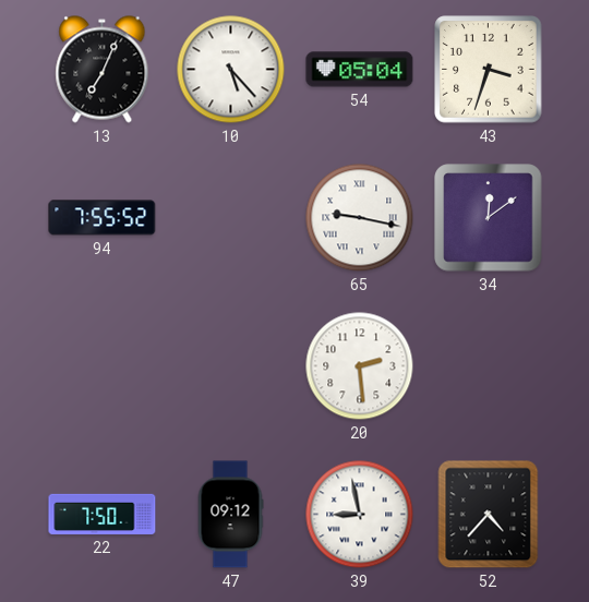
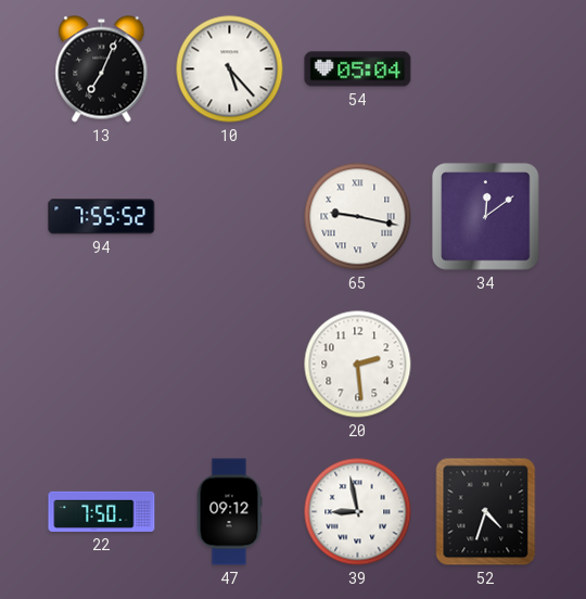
43: 3:33 -> none (489, 70)
52: 4:37 -> 4:33 (486, 512)
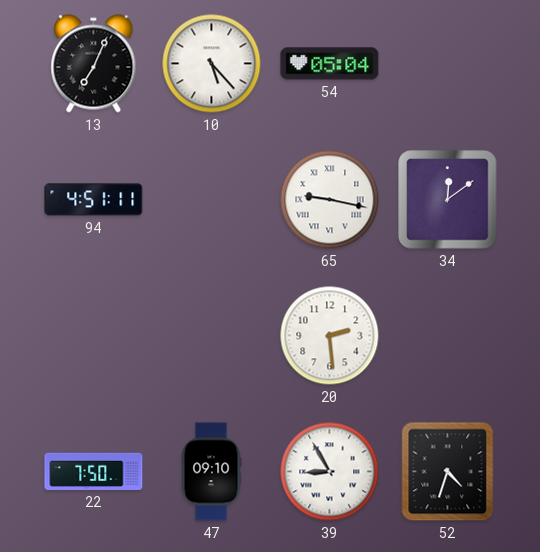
94: 7:55 -> 4:51 (94, 200)
47: 09:12 -> 09:10 (211, 472)
39: 8:58 -> 8:55 (330, 472)
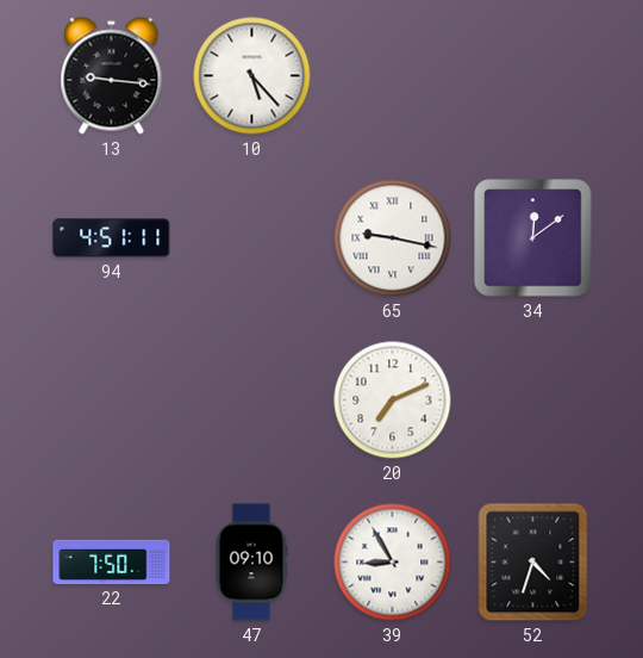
13: 7:04 -> 9:16 (112, 76)
54: 05:04 -> none (330, 64)
20: 2:29 -> 7:11 (393, 401)
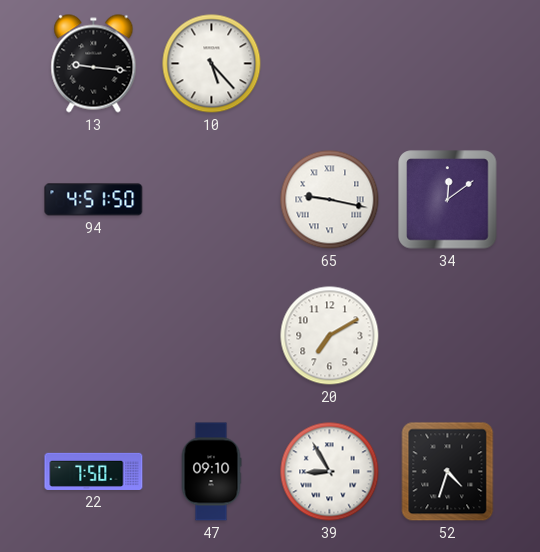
94: 4:51:11 -> 4:51:50 (94, 200)
20: 7:11 -> 7:10 (330, 336)
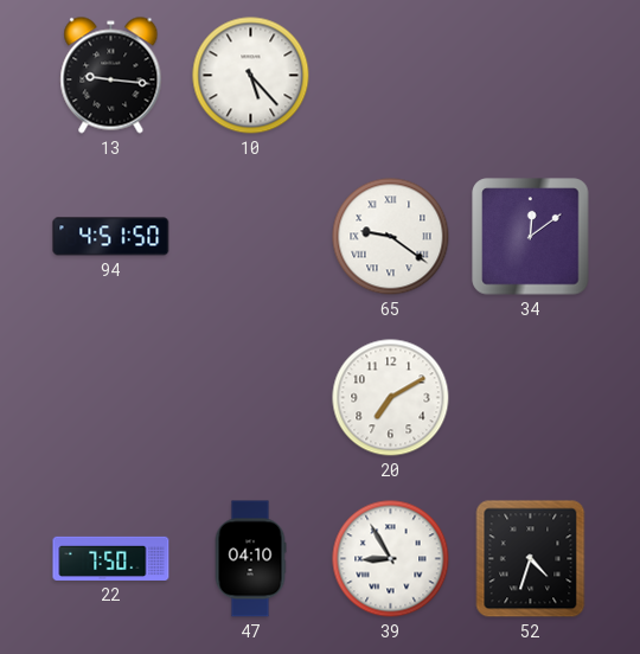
65: 9:17 -> 9:21 (391, 237)
47: 09:10 -> 04:10 (250, 559)
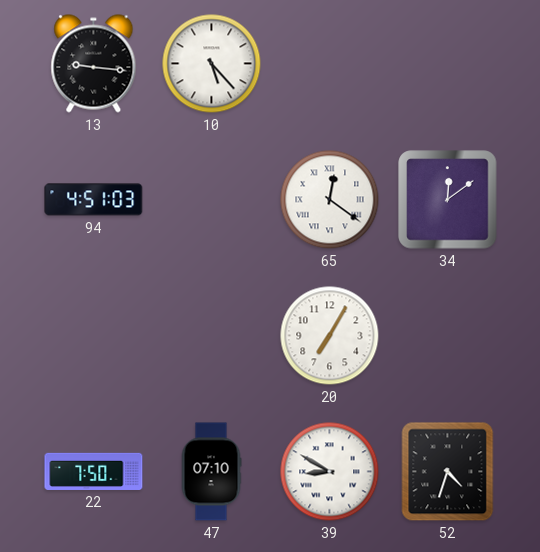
94: 4:51:50 -> 4:51:03 (94, 200)
65: 9:21 -> 12:21 (330, 200)
20: 7:10 -> 7:05 (330, 336)
47: 04:10 -> 07:10 (211, 472)
39: 8:55 -> 8:50 (330, 472)
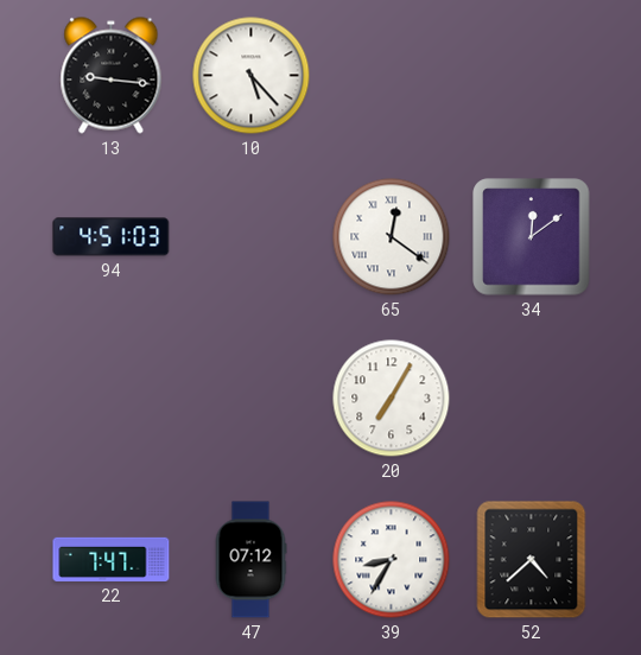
22: 7:50 -> 7:47 (112, 559)
47: 07:10 -> 07:12 (250, 560)
39: 8:50 -> 8:35 (392, 560)
52: 4:33 -> 4:38 (532, 560)
